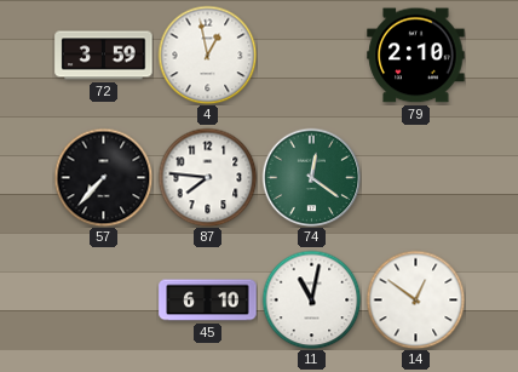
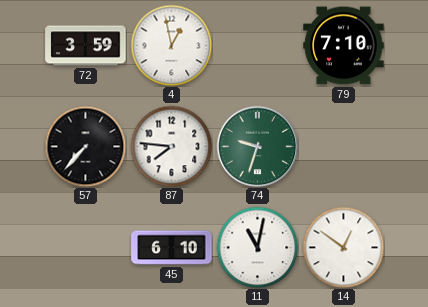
79: 2:10 -> 7:10 (344, 46)
74: 12:21 -> 9:33 (257, 146)
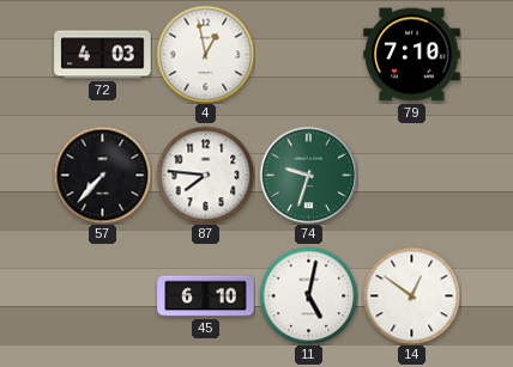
72: 3:59 -> 4:03 (103, 55)
11: 11:02 -> 5:02 (308, 295)
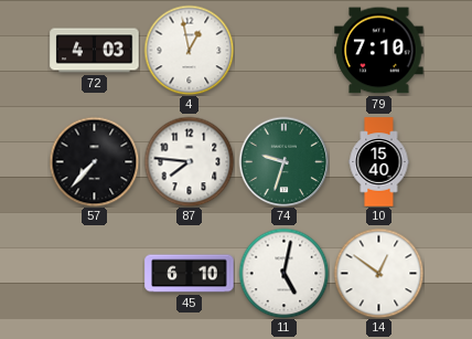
10: none -> 15:40 (379, 162)
